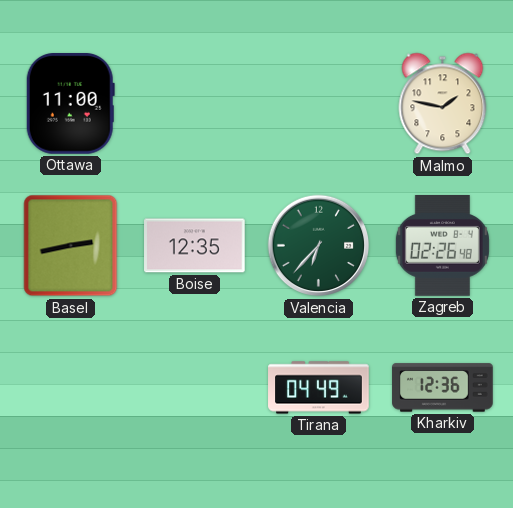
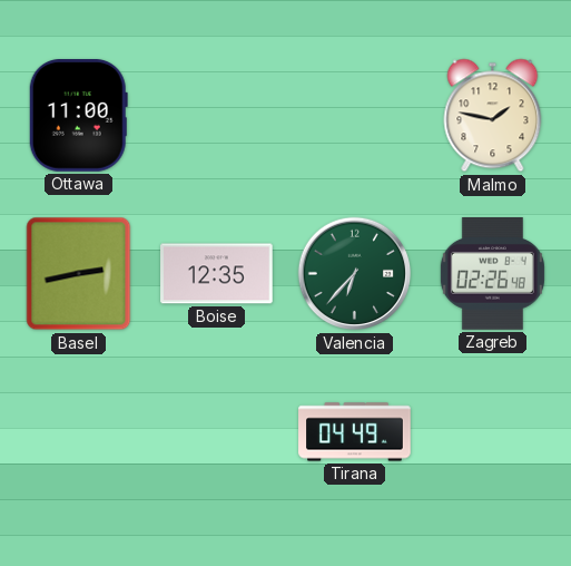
Kharkiv: 12:36 -> none (443, 388)
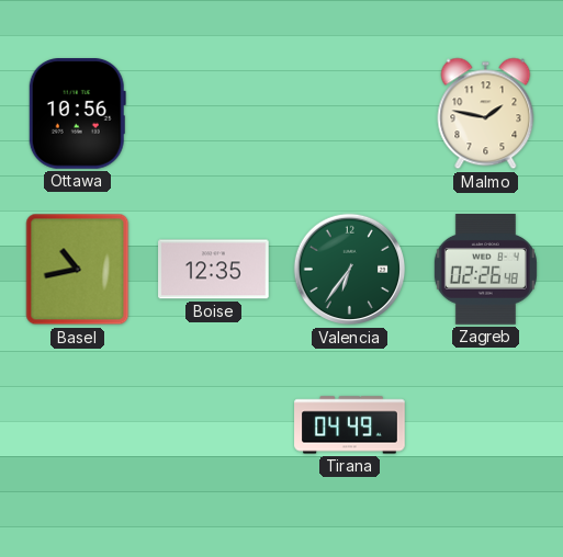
Ottawa: 11:00 -> 10:56 (77, 114)
Basel: 2:43 -> 10:43 (78, 270)
Valencia: 6:37 -> 6:36 (350, 270)
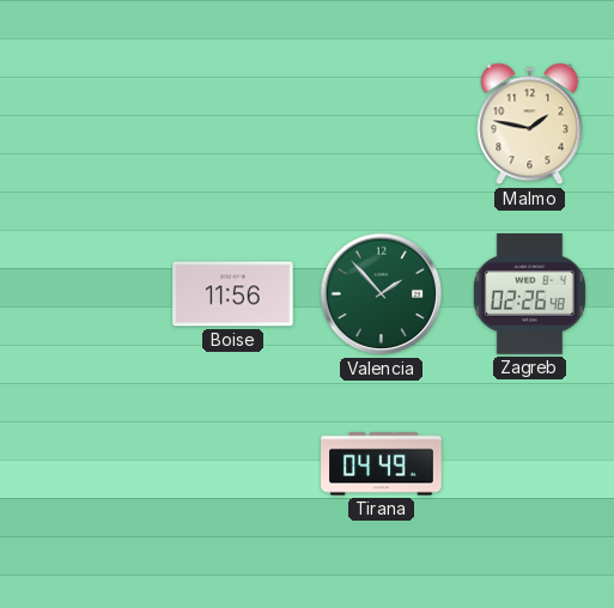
Ottawa: 10:56 -> none (77, 114)
Basel: 10:43 -> none (78, 270)
Boise: 12:35 -> 11:56 (233, 294)
Valencia: 6:36 -> 1:53 (382, 294)
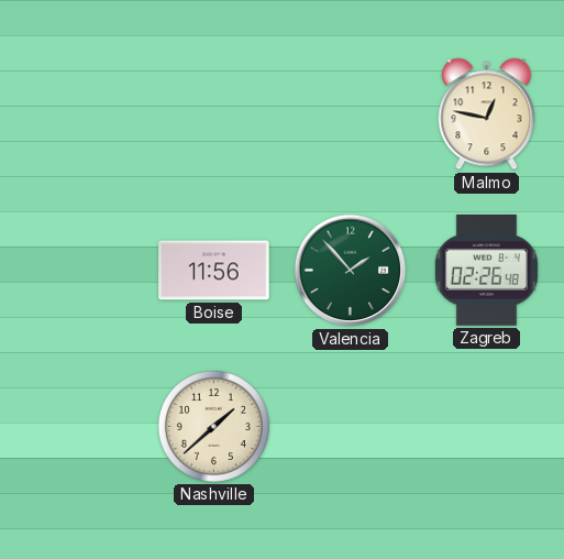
Malmo: 1:47 -> 12:47 (487, 114)
Nashville: none -> 1:38 (213, 426)
Tirana: 04:49 -> none (382, 464)
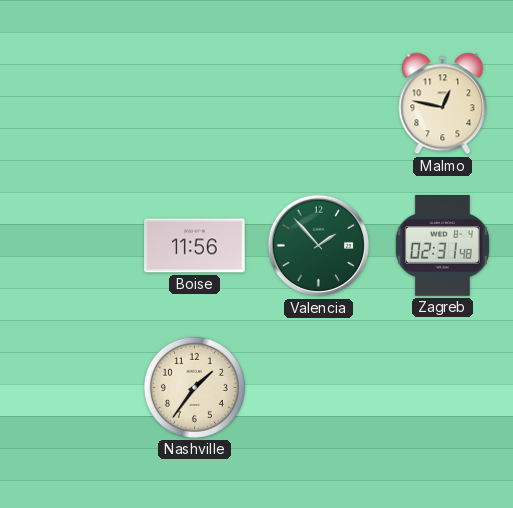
Zagreb: 02:26 -> 02:31 (442, 246)
Nashville: 1:38 -> 1:36 (194, 387)
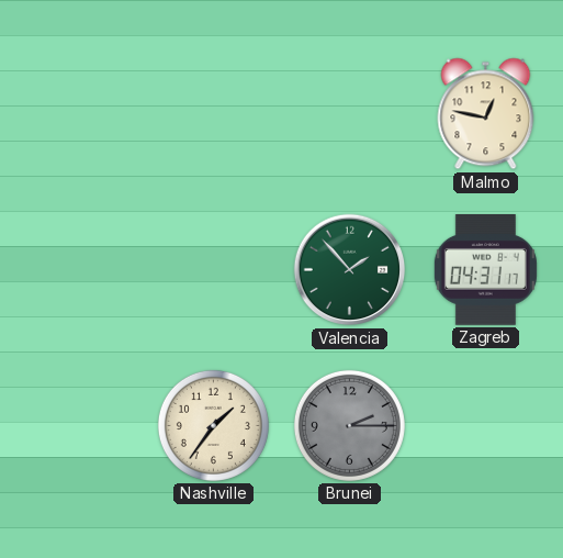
Boise: 11:56 -> none (195, 246)
Zagreb: 02:31 -> 04:31 (485, 270)
Brunei: none -> 2:15 (349, 425)
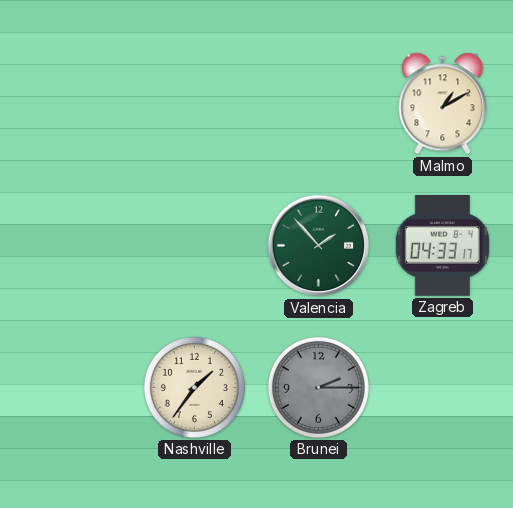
Malmo: 12:47 -> 1:10 (443, 104)
Zagreb: 04:31 -> 04:33 (442, 246)
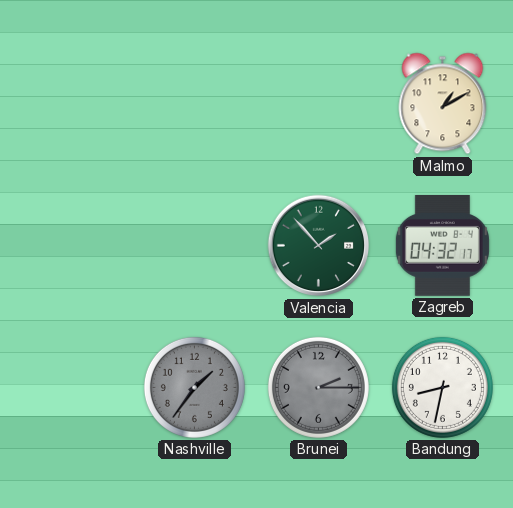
Zagreb: 04:33 -> 04:32 (442, 246)
Nashville dial: cream -> grey (194, 387)
Bandung: none -> 8:32 (442, 387)
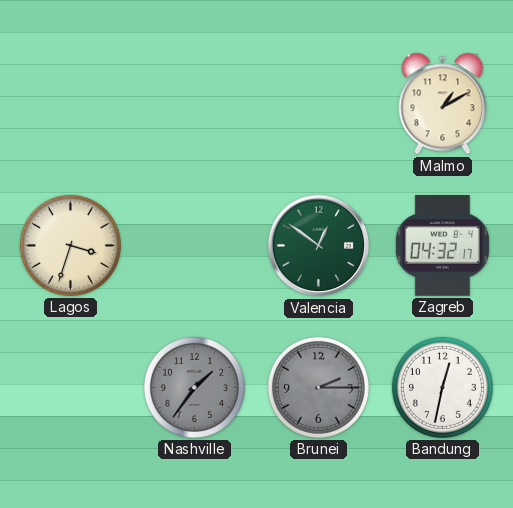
Lagos: none -> 3:33 (70, 245)
Valencia: 1:53 -> 12:51 (319, 246)
Bandung: 8:32 -> 12:32 (442, 387)
